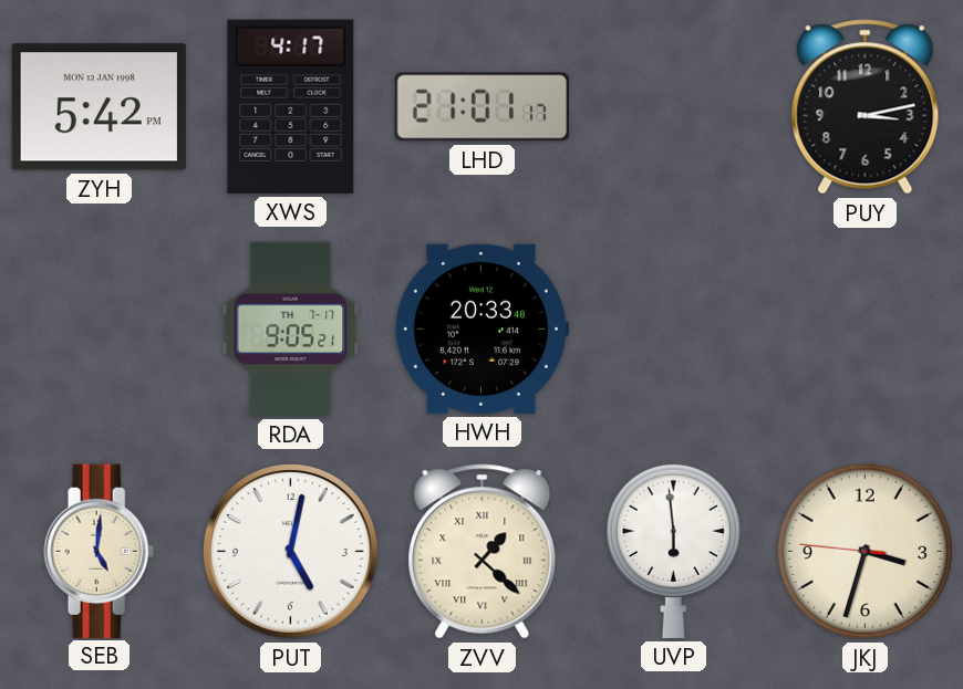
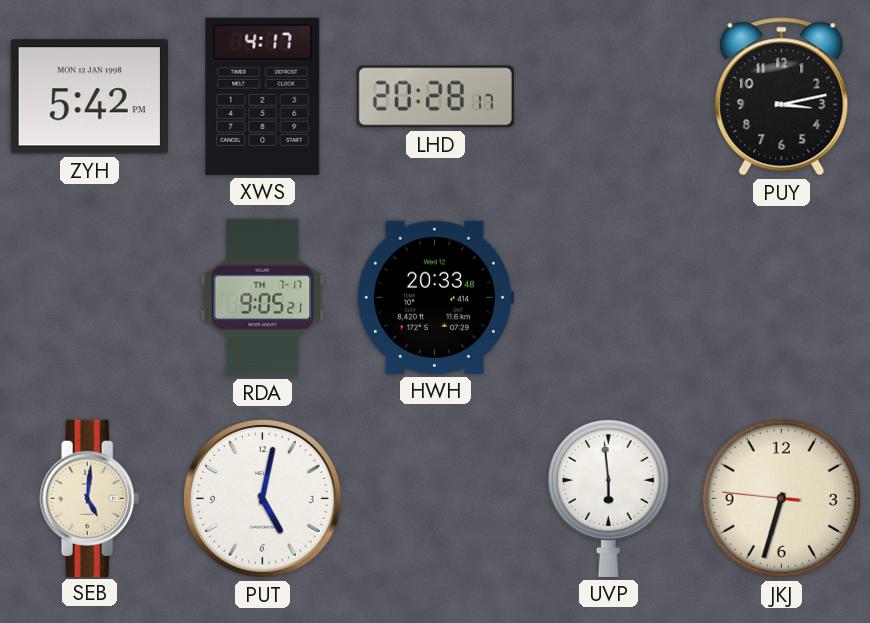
LHD: 21:01 -> 20:28 (435, 97)
ZVV: 1:22 -> none (483, 552)
JKJ: 3:32 -> 6:32 (781, 498)
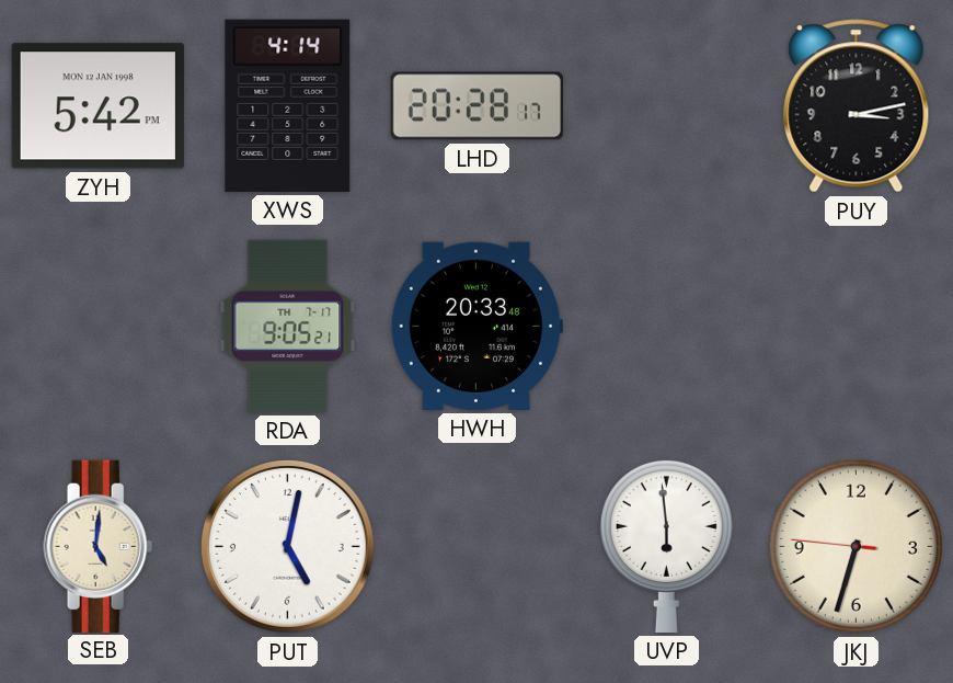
XWS: 4:17 -> 4:14 (288, 105)
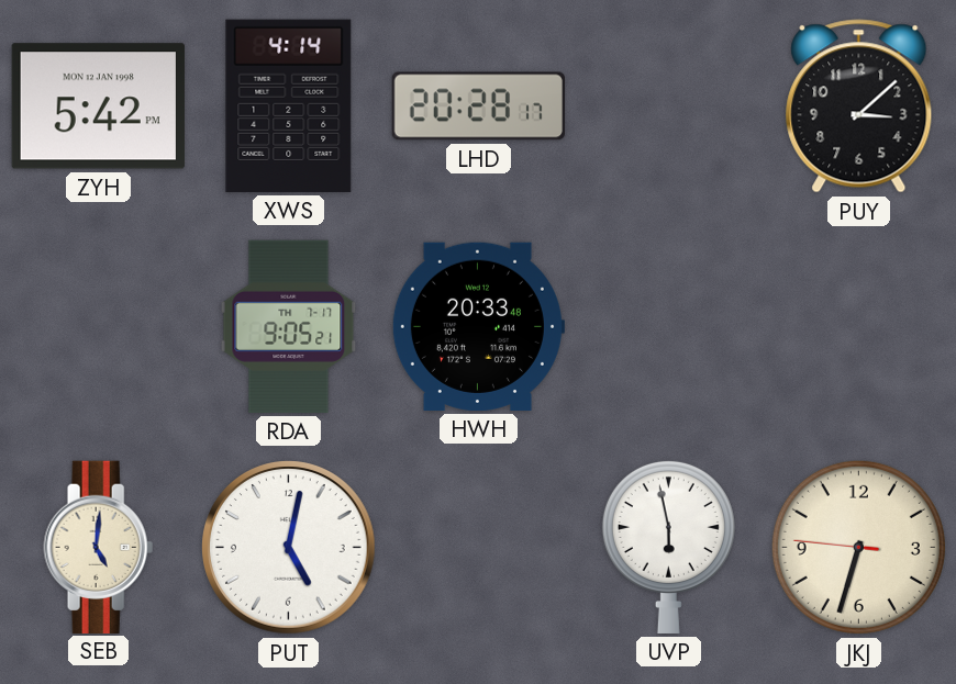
PUY: 3:13 -> 3:08 (859, 106)
UVP: 5:59 -> 5:58 (668, 547)
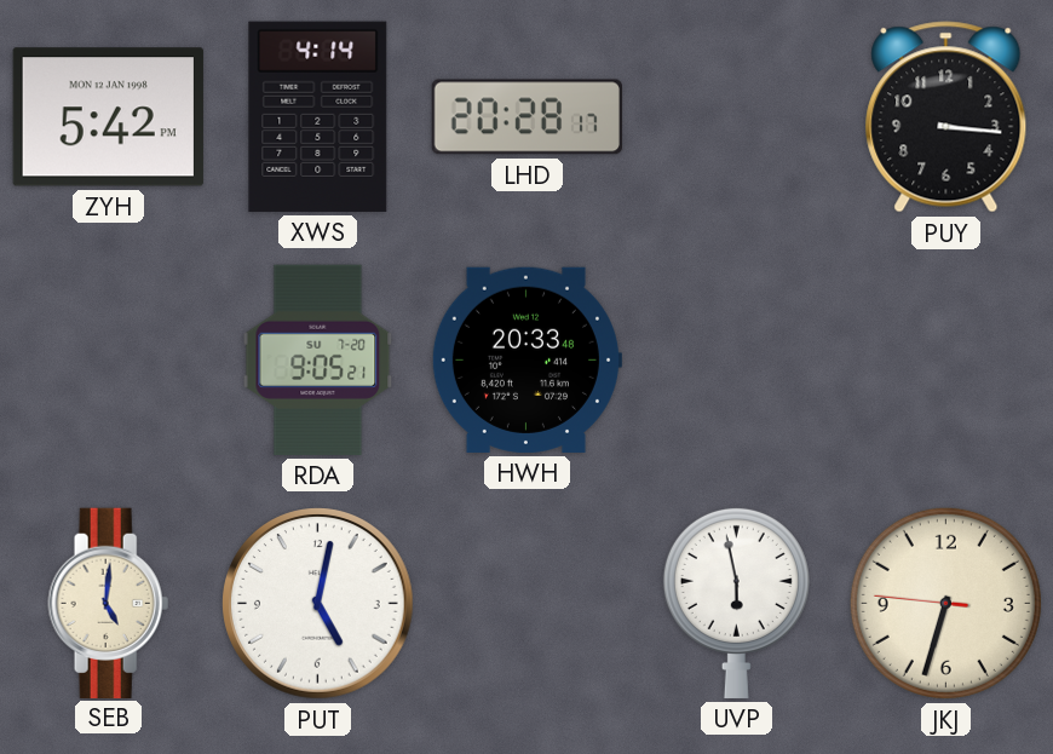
PUY: 3:08 -> 3:16 (946, 117)
RDA date: TH 7-17 -> SU 7-20 (318, 359)
